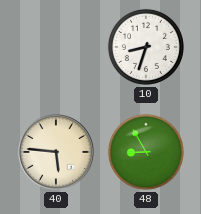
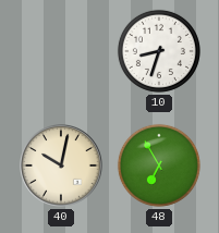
40: 5:46 -> 10:02 (61, 165)
48: 8:55 -> 6:55 (159, 165)
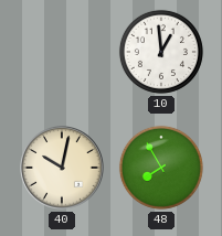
10: 8:33 -> 12:59 (161, 52)
48: 6:55 -> 7:55 (161, 168)
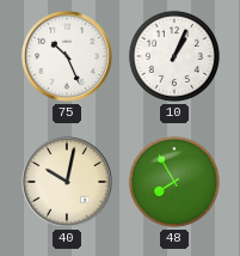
75: none -> 10:26 (67, 56)
10: 12:59 -> 1:04 (174, 56)
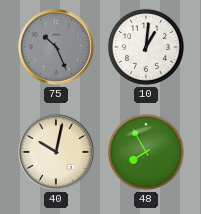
75 dial: white -> grey (56, 47)
10: 1:04 -> 1:01 (146, 47)
